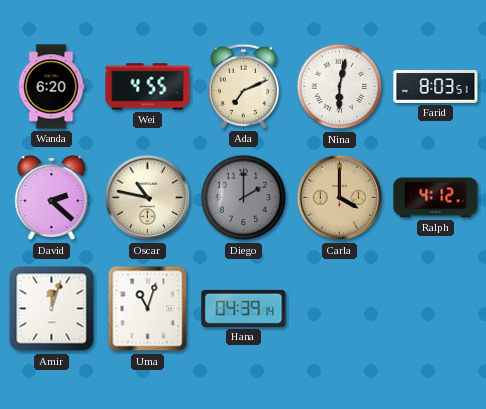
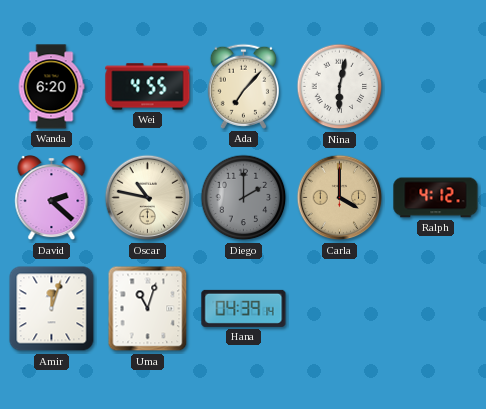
Ada: 7:11 -> 7:07 (243, 86)
Farid: 8:03 -> none (436, 86)
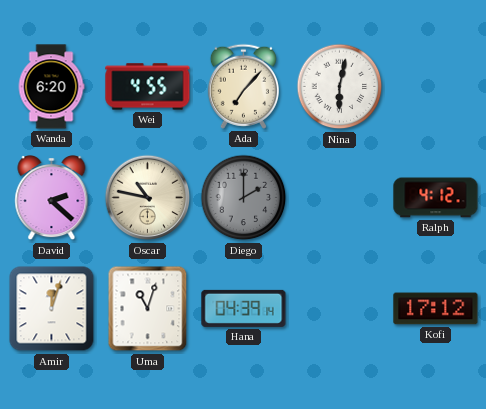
Carla: 4:00 -> none (340, 198)
Kofi: none -> 17:12 (436, 309)
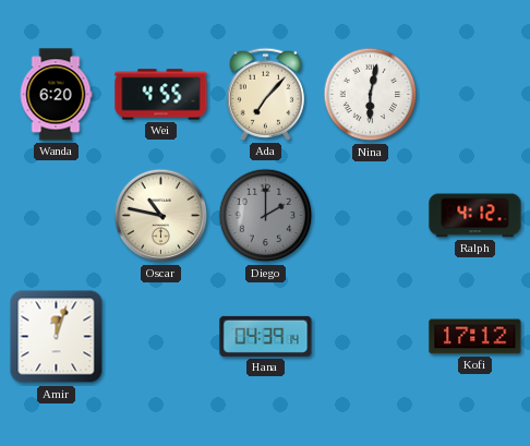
David: 2:22 -> none (52, 198)
Uma: 11:03 -> none (148, 309)
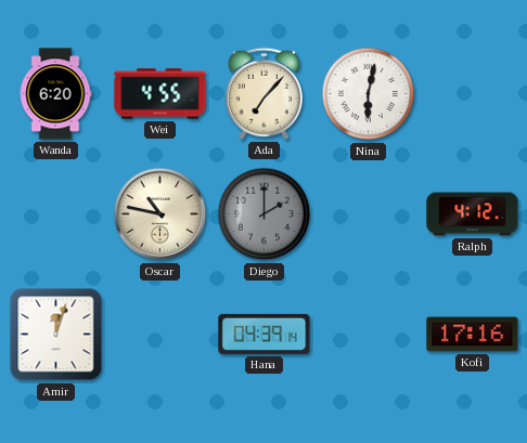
Kofi: 17:12 -> 17:16 (473, 335)
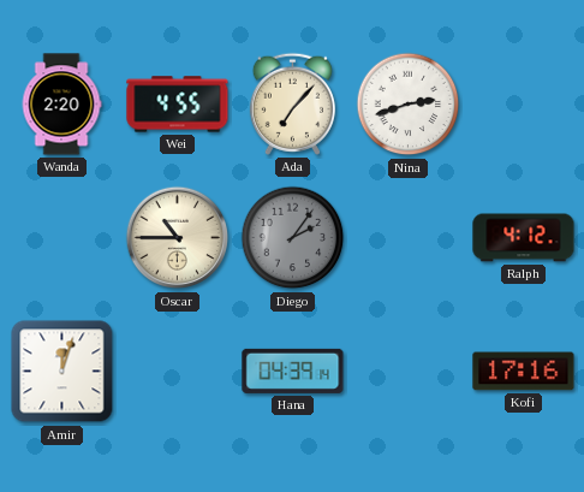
Wanda: 6:20 -> 2:20 (61, 105)
Nina: 6:02 -> 2:42 (409, 105)
Oscar: 10:47 -> 10:45 (178, 238)
Diego: 2:00 -> 2:06 (293, 238)
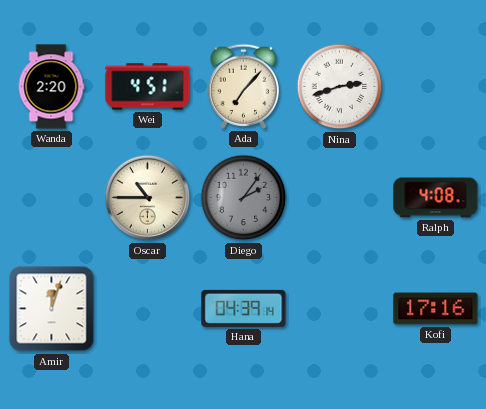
Wei: 4:55 -> 4:51 (148, 87)
Ralph: 4:12 -> 4:08 (436, 198)
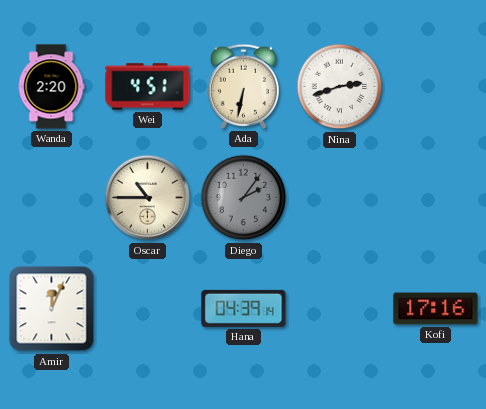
Ada: 7:07 -> 6:32 (243, 86)
Ralph: 4:08 -> none (436, 198)
Amir: 12:03 -> 12:04 (52, 309)
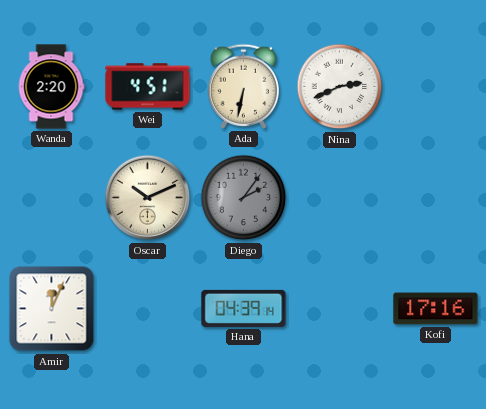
Nina: 2:42 -> 2:41 (340, 87)
Oscar: 10:45 -> 10:11 (148, 198)
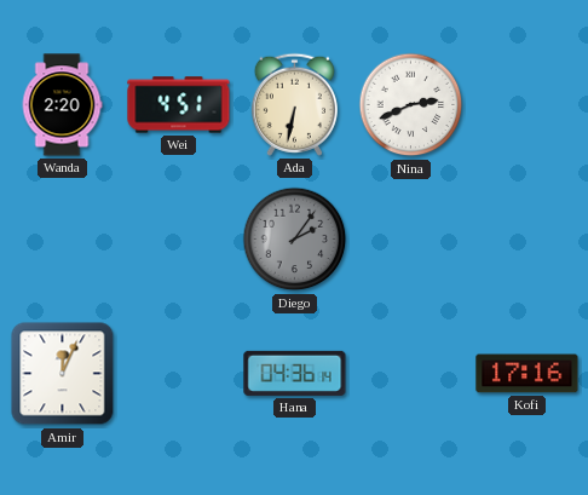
Oscar: 10:11 -> none (148, 198)
Hana: 04:39 -> 04:36 (295, 373)
